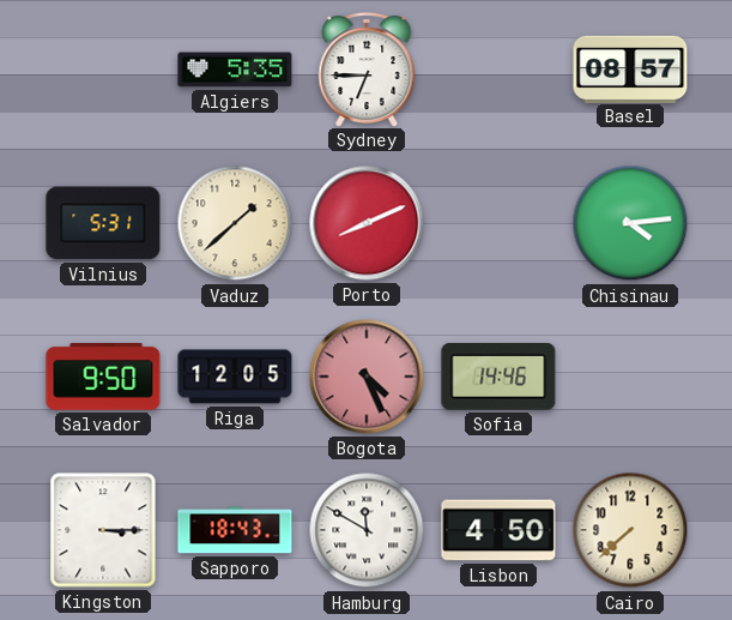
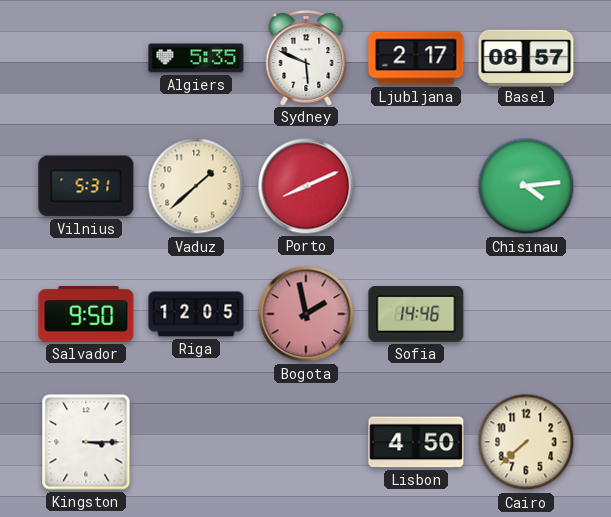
Sydney: 6:45 -> 5:49 (306, 58)
Ljubljana: none -> 2:17 (416, 58)
Bogota: 4:26 -> 1:58 (306, 314)
Sapporo: 18:43 -> none (235, 530)
Hamburg: 11:50 -> none (367, 530)
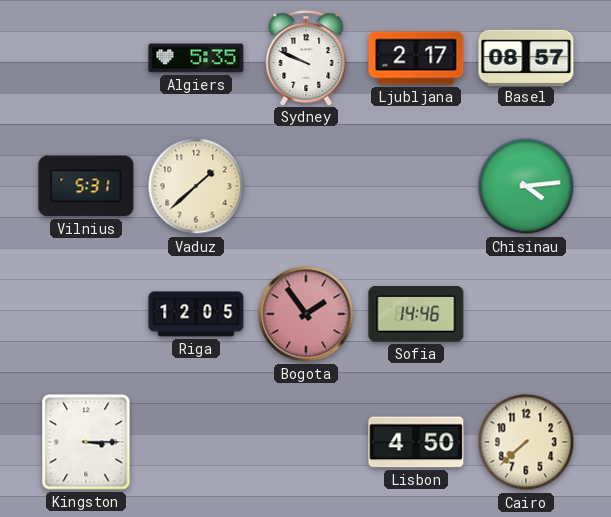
Sydney: 5:49 -> 9:49 (306, 58)
Porto: 8:11 -> none (306, 186)
Salvador: 9:50 -> none (86, 315)
Bogota: 1:58 -> 1:54 (306, 314)
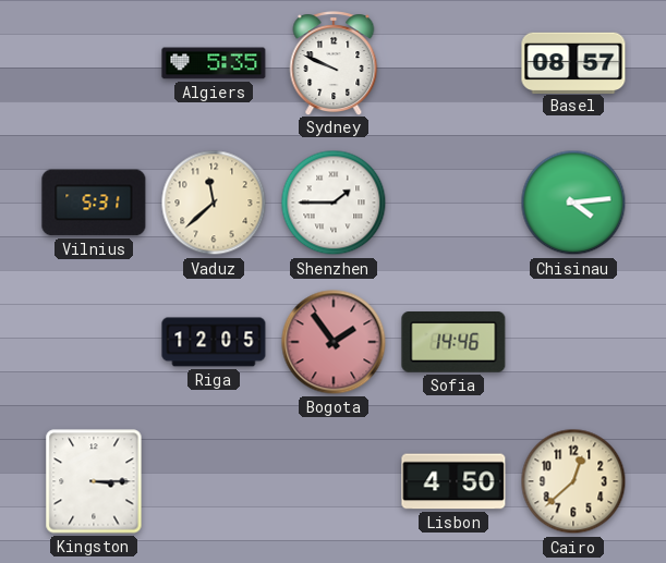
Ljubljana: 2:17 -> none (416, 58)
Vaduz: 1:38 -> 11:38 (214, 203)
Shenzhen: none -> 1:45 (334, 203)
Cairo: 7:38 -> 12:38 (573, 481)
